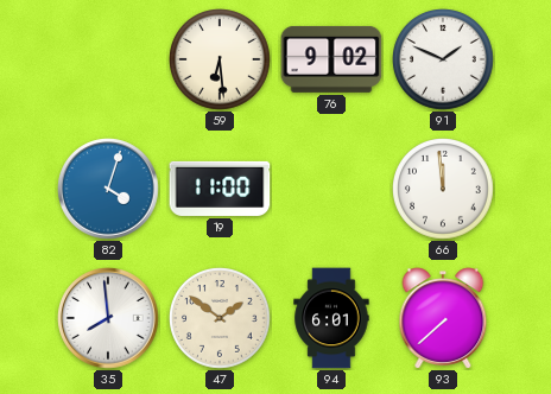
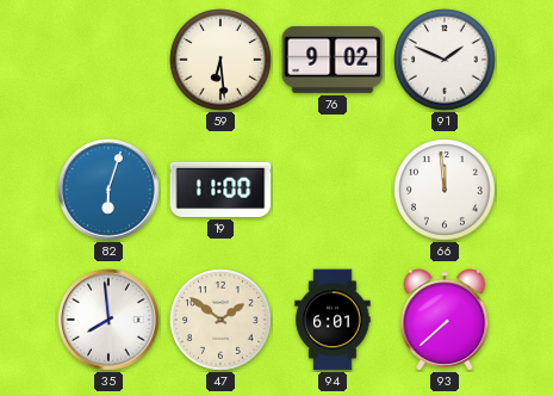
82: 4:03 -> 6:03 (108, 190)
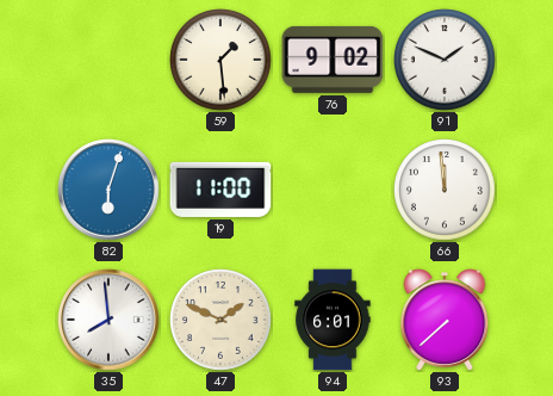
59: 6:29 -> 1:29 (222, 61)
47: 1:51 -> 1:49 (222, 321)
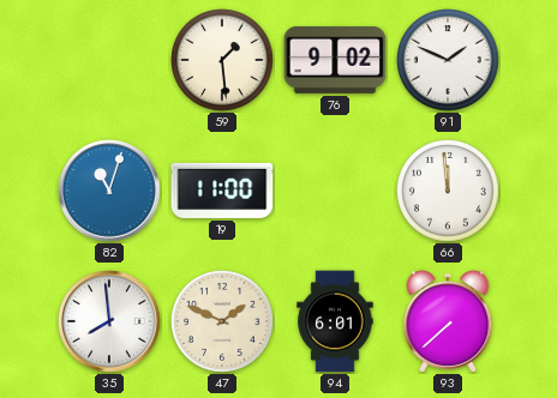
82: 6:03 -> 11:03 (109, 191)
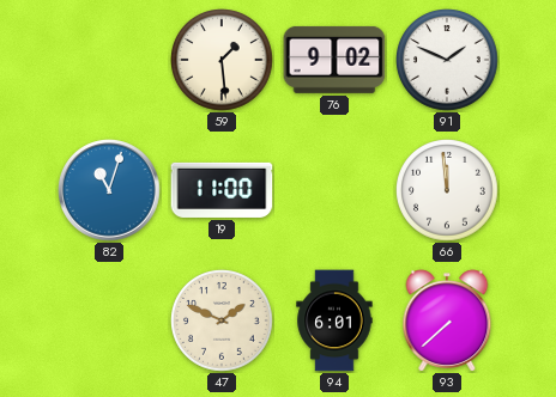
35: 7:59 -> none (109, 321)
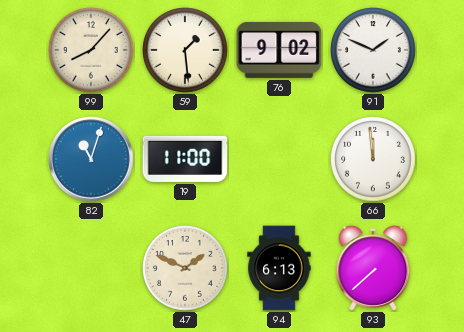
99: none -> 8:07 (92, 51)
94: 6:01 -> 6:13 (279, 268)
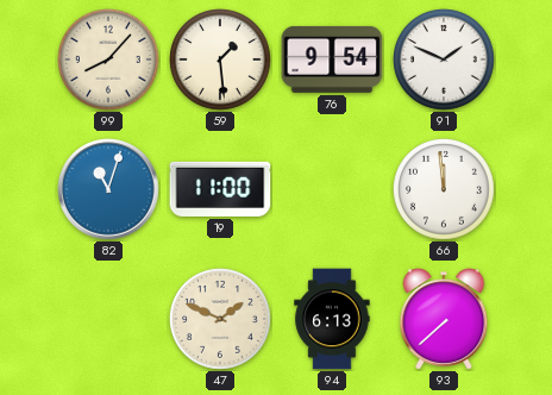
76: 9:02 -> 9:54 (332, 59)
